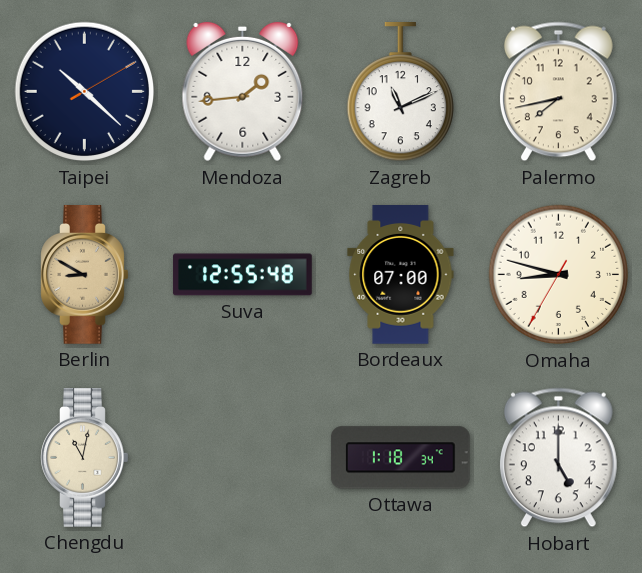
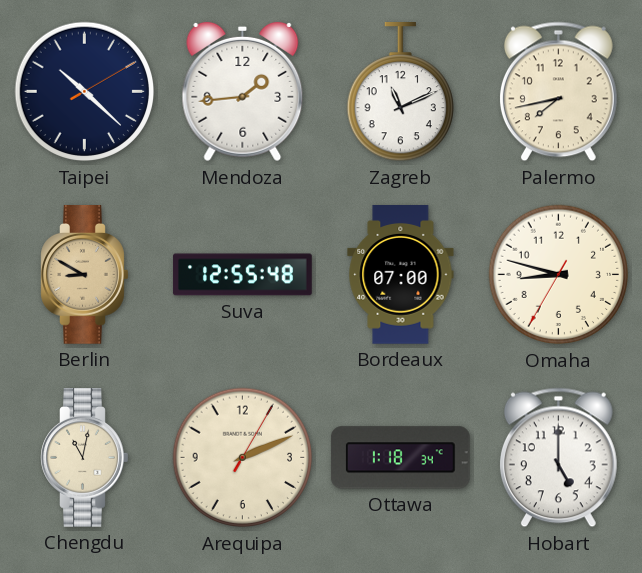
Arequipa: none -> 2:11 (243, 458)
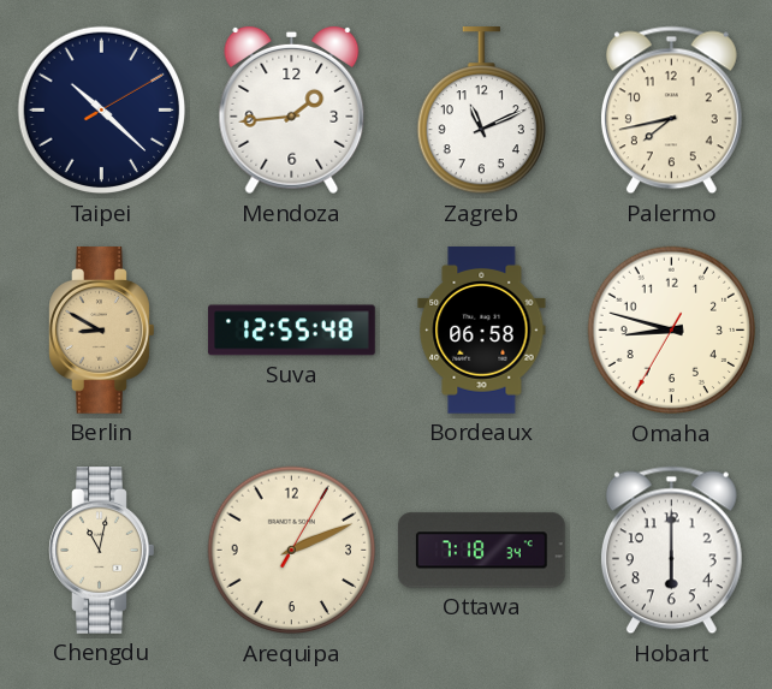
Bordeaux: 07:00 -> 06:58 (482, 331)
Ottawa: 1:18 -> 7:18 (482, 551)
Hobart: 5:00 -> 6:00 (671, 551)
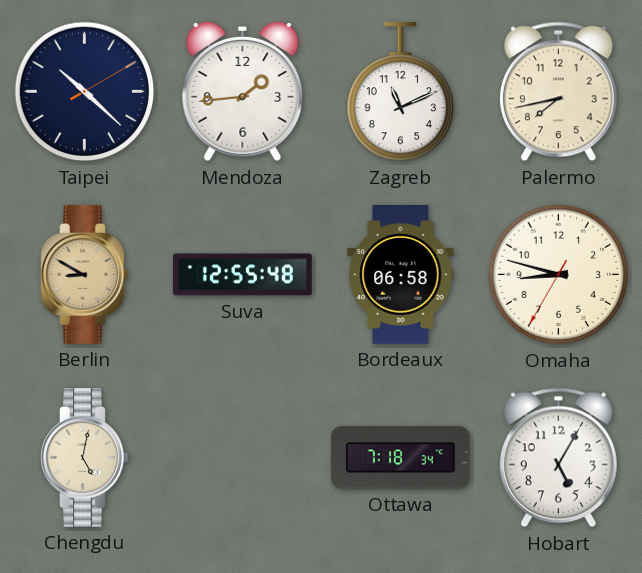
Chengdu: 11:02 -> 5:02 (85, 458)
Arequipa: 2:11 -> none (292, 551)
Hobart: 6:00 -> 5:05 (558, 458)
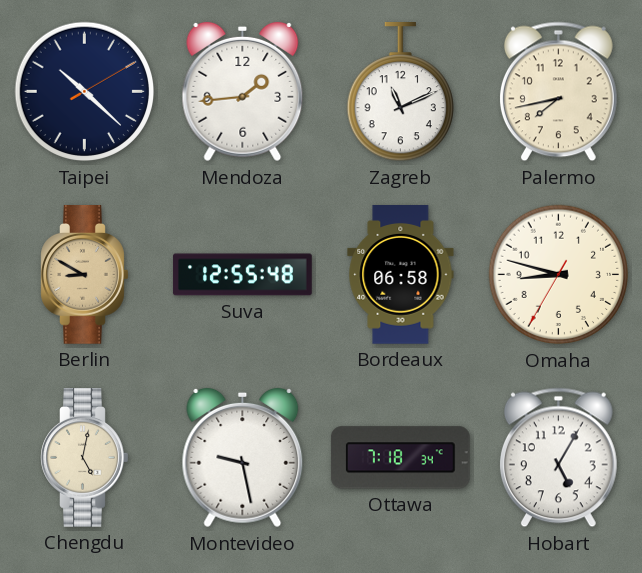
Montevideo: none -> 9:28 (243, 458)
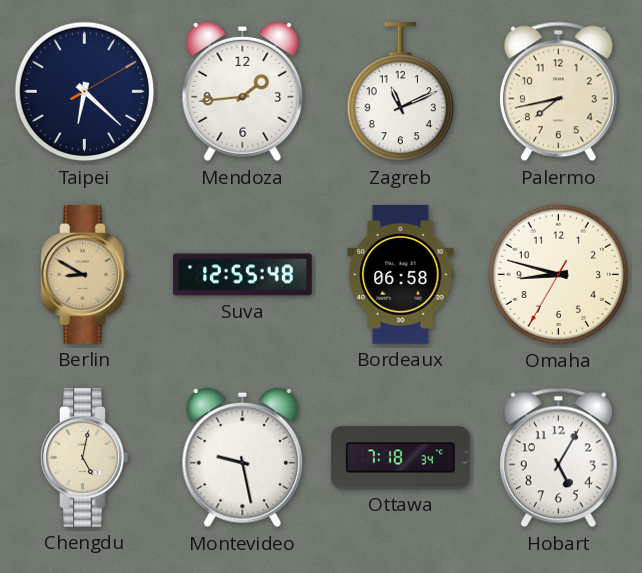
Taipei: 10:22 -> 6:22 (85, 92)
